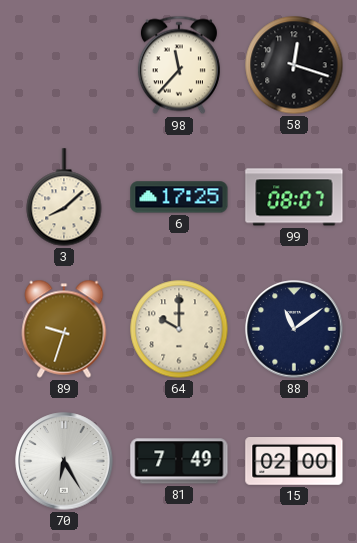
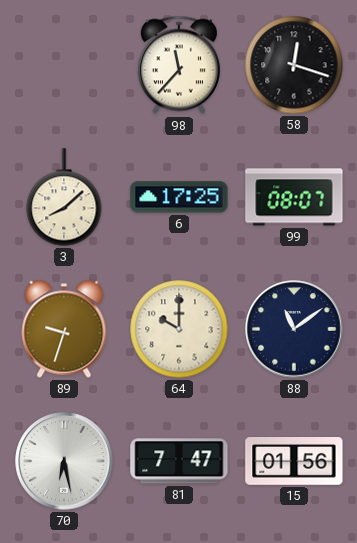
70: 6:25 -> 6:28 (64, 461)
81: 7:49 -> 7:47 (179, 461)
15: 02:00 -> 01:56 (294, 462)
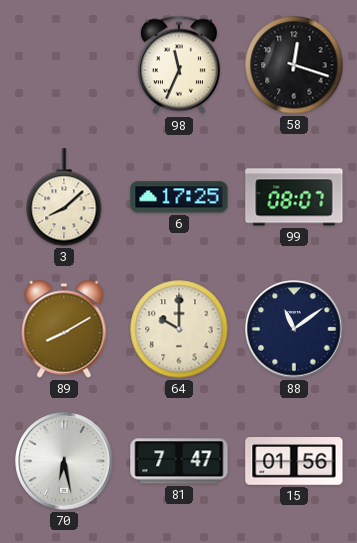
98: 11:37 -> 11:34 (179, 65)
89: 9:33 -> 8:10 (64, 329)
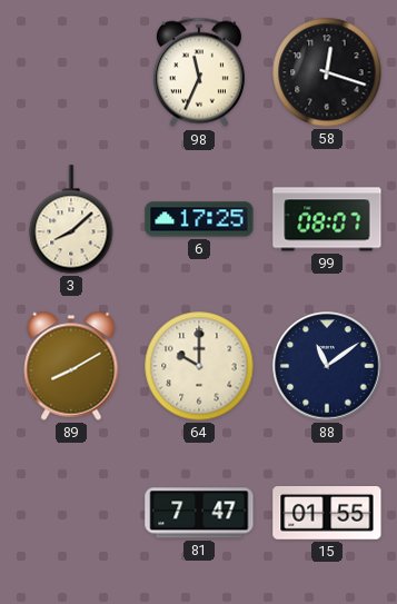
70: 6:28 -> none (64, 461)
15: 01:56 -> 01:55 (327, 514)
